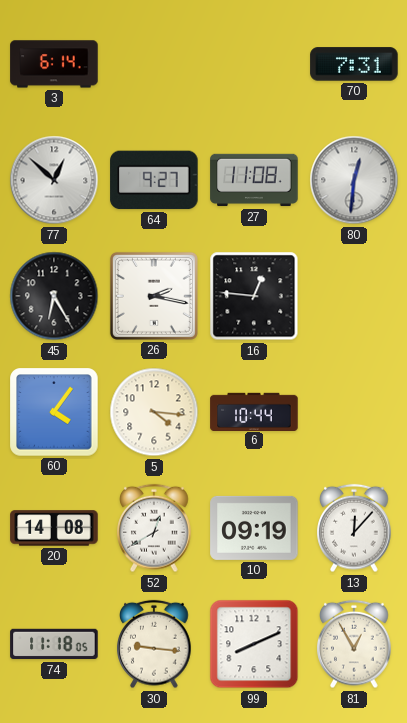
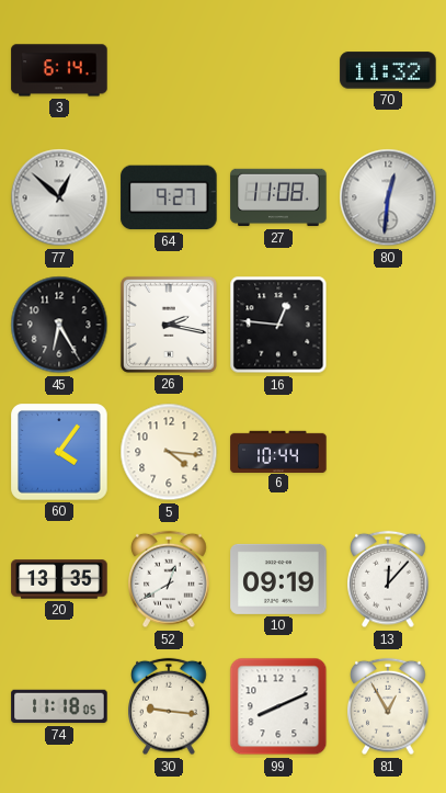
70: 7:31 -> 11:32 (388, 70)
20: 14:08 -> 13:35 (59, 579)
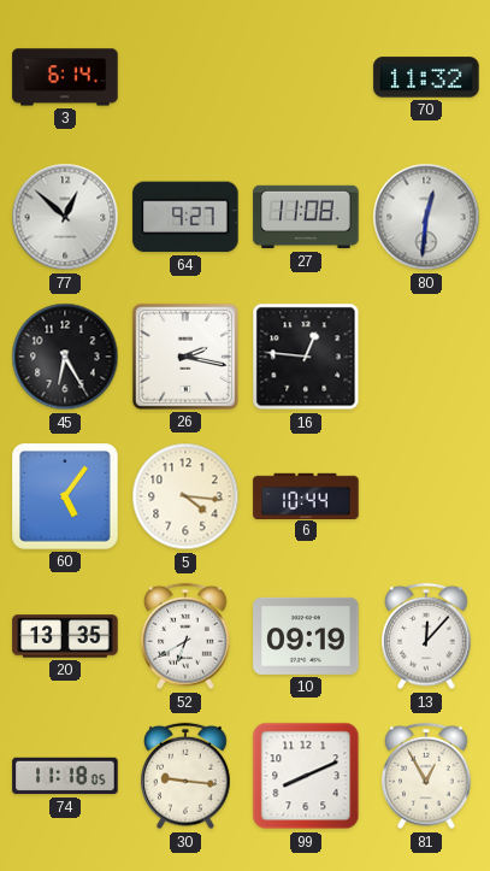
60: 4:06 -> 5:06 (65, 496)
52: 12:40 -> 6:40 (185, 636)
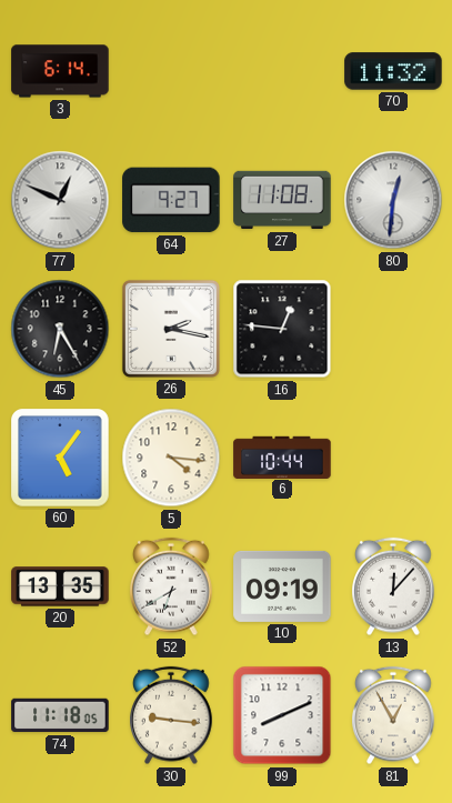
77: 12:52 -> 12:49 (60, 200)
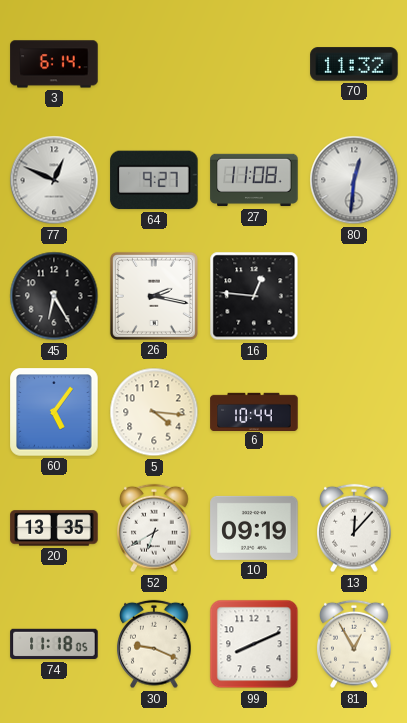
30: 9:16 -> 9:19 (154, 644)
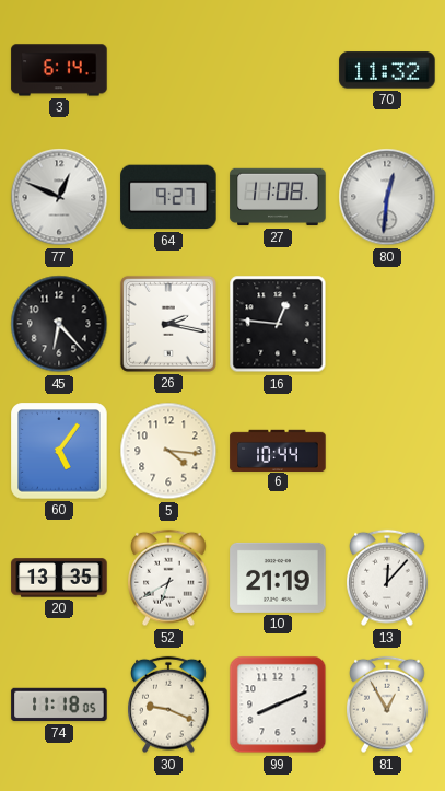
45: 6:25 -> 6:23 (59, 324)
10: 09:19 -> 21:19 (278, 578)
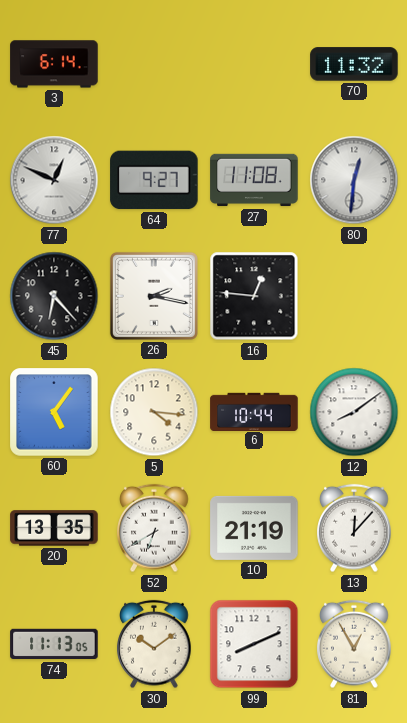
12: none -> 8:09 (354, 412)
74: 11:18 -> 11:13 (54, 644)
30: 9:19 -> 10:09 (154, 644)
